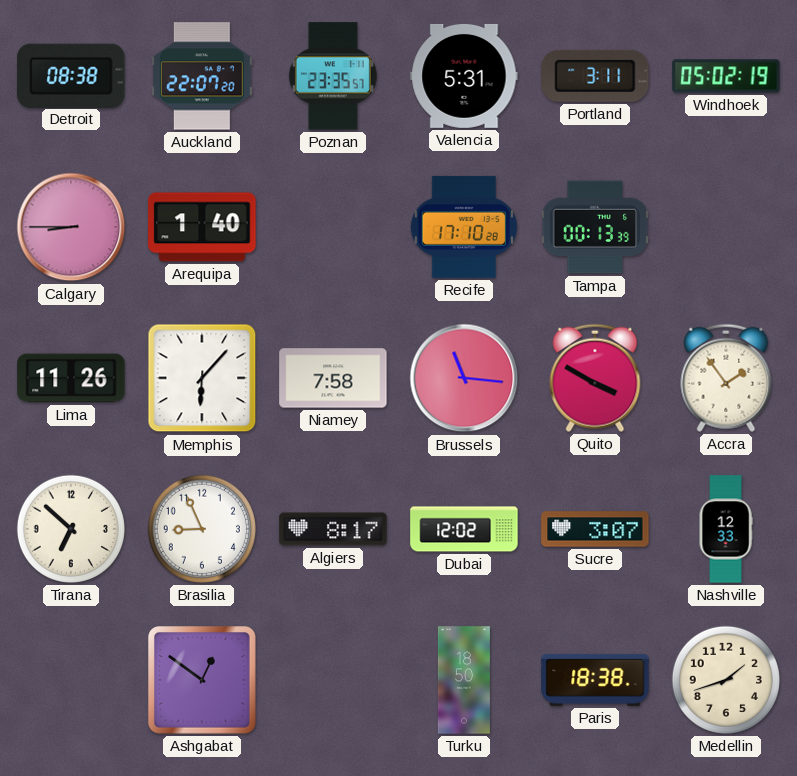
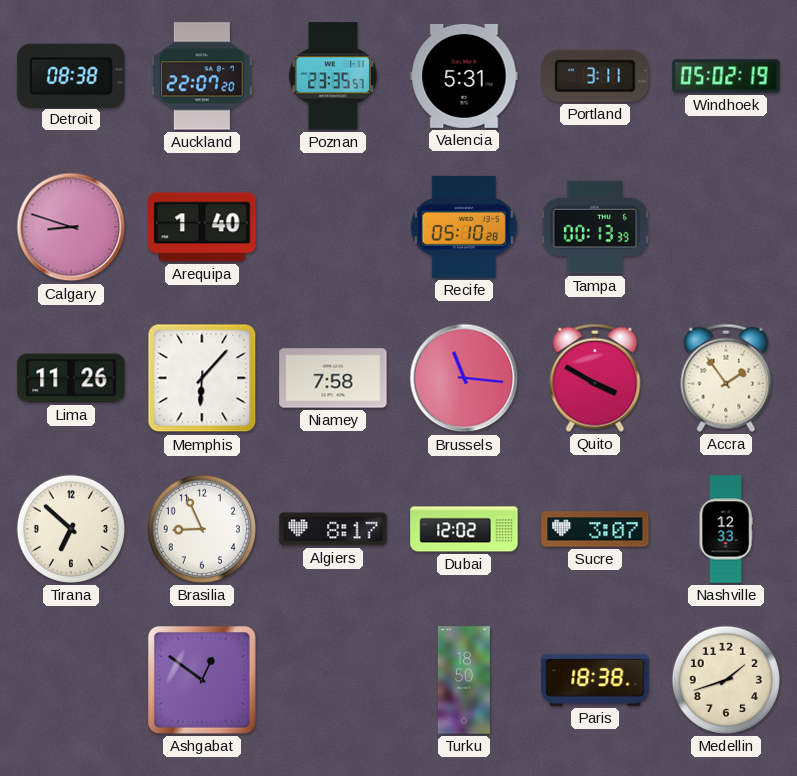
Calgary: 8:45 -> 8:48 (71, 227)
Recife: 17:10 -> 05:10 (464, 227)
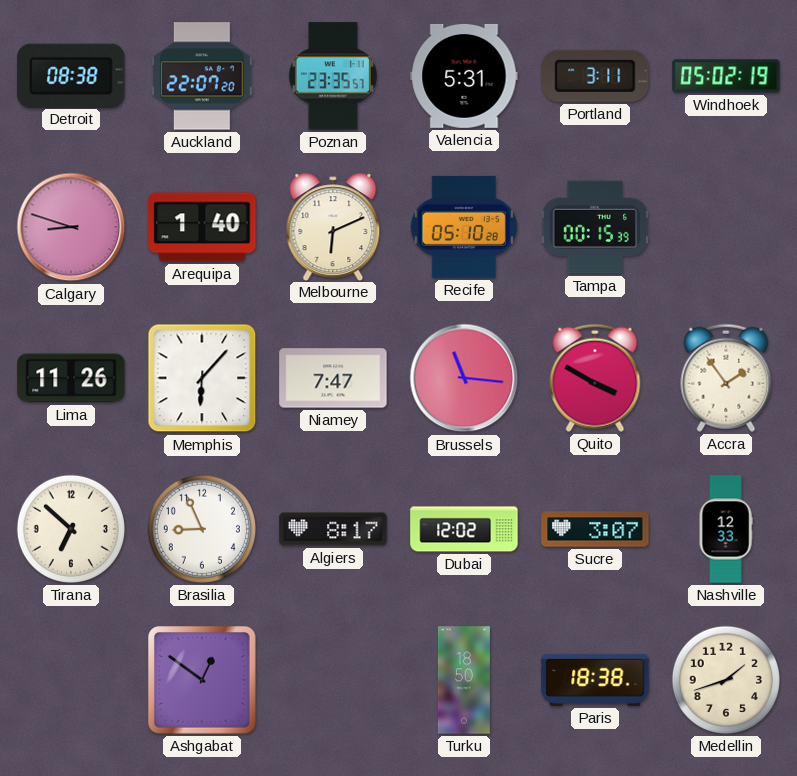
Melbourne: none -> 6:11 (333, 226)
Tampa: 00:13 -> 00:15 (595, 227)
Niamey: 7:58 -> 7:47 (333, 378)
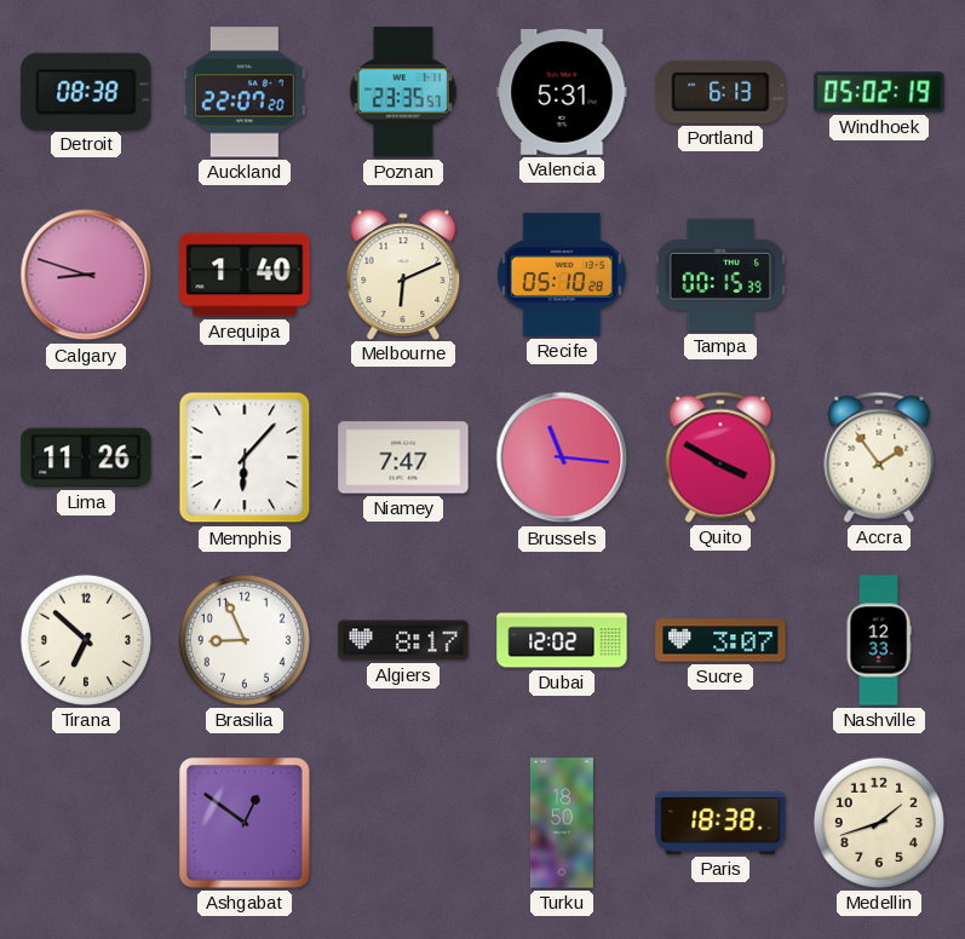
Portland: 3:11 -> 6:13 (720, 92)
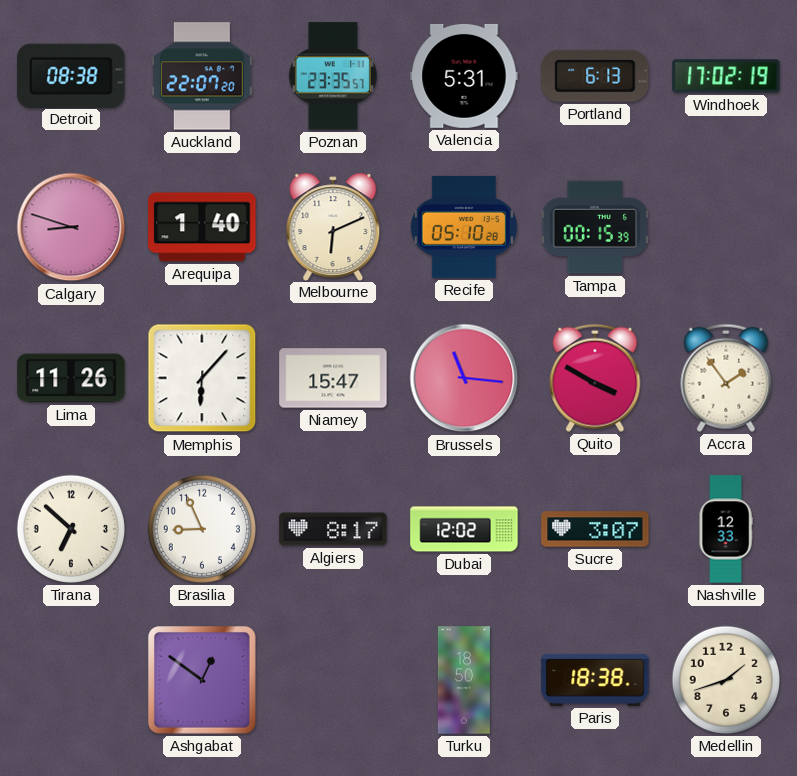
Windhoek: 05:02 -> 17:02 (726, 76)
Niamey: 7:47 -> 15:47 (333, 378)
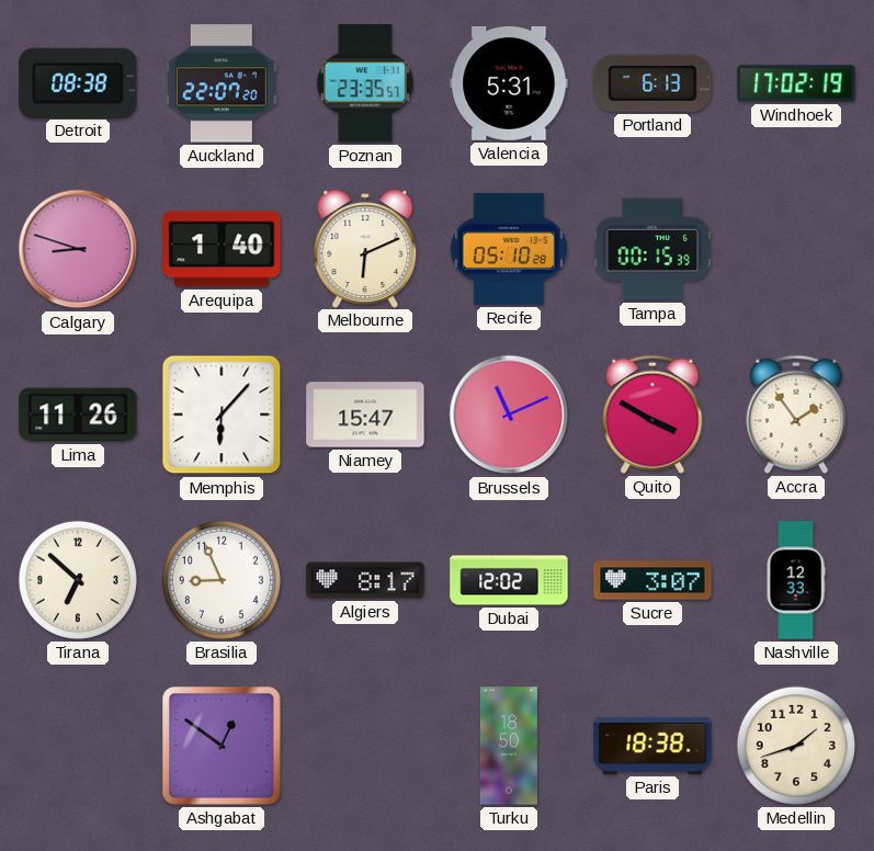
Brussels: 11:16 -> 11:11 (509, 415)
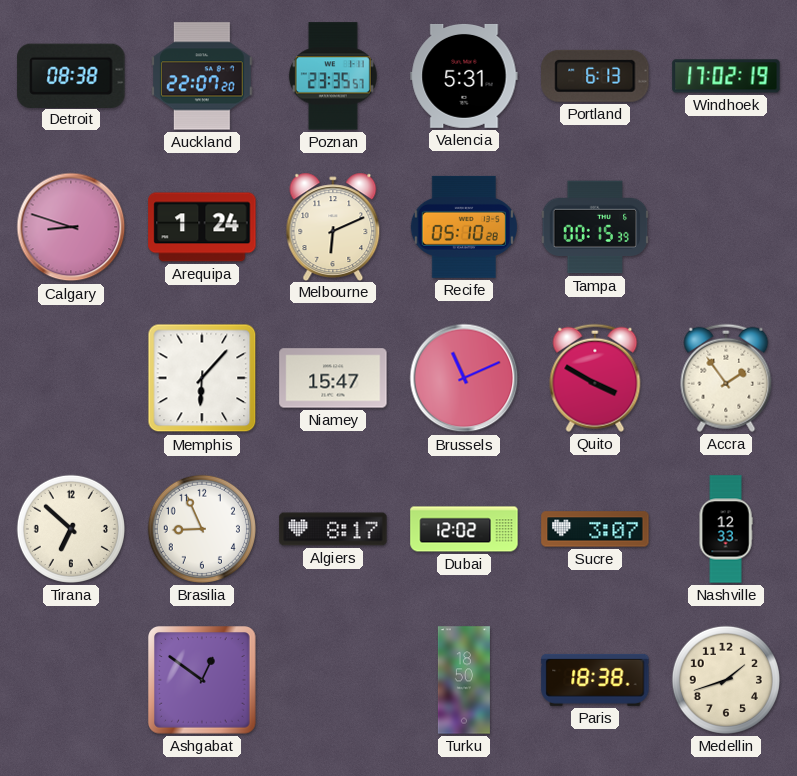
Arequipa: 1:40 -> 1:24 (202, 227)
Lima: 11:26 -> none (78, 415)
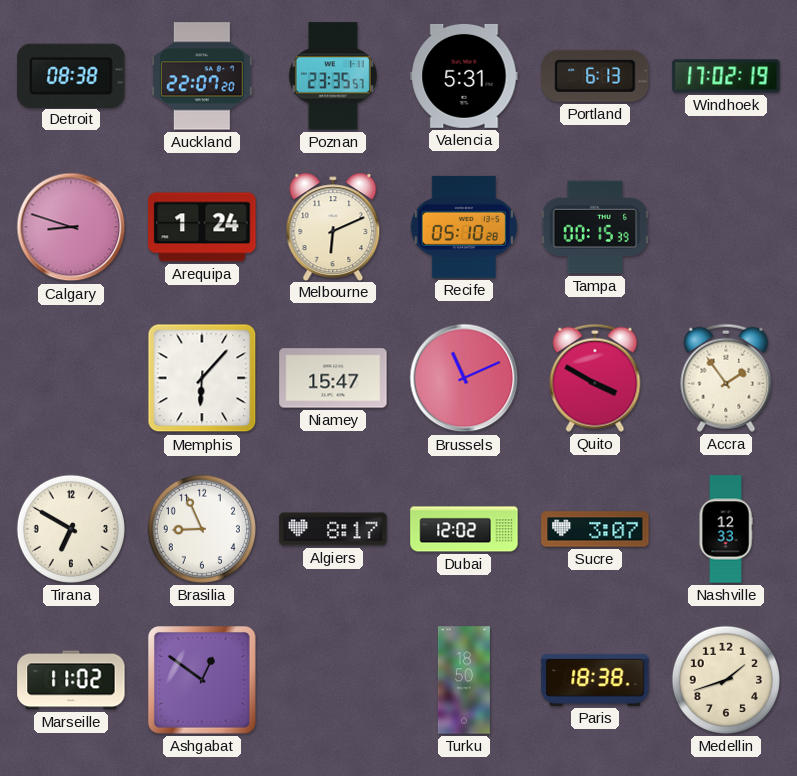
Tirana: 6:52 -> 6:50 (71, 529)
Marseille: none -> 11:02 (71, 680)
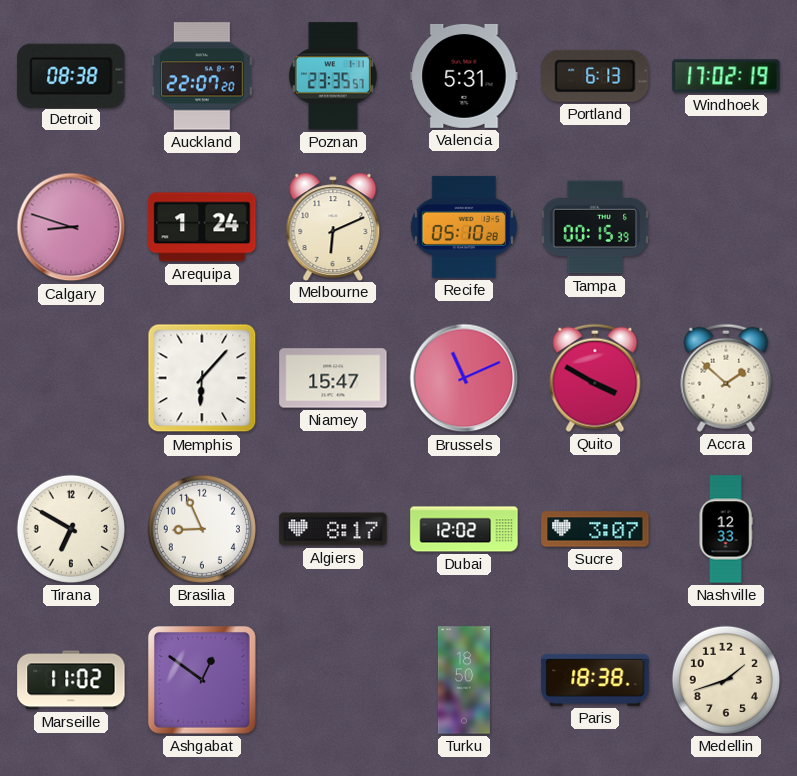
Accra: 1:54 -> 1:52 (726, 378)
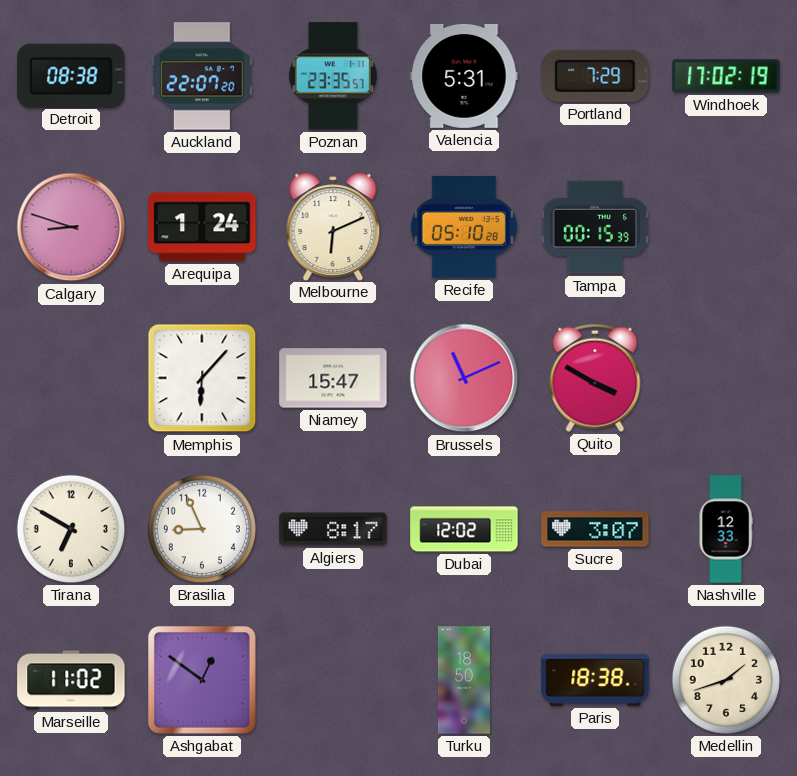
Portland: 6:13 -> 7:29 (595, 76)
Accra: 1:52 -> none (726, 378)
